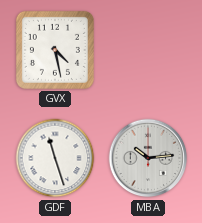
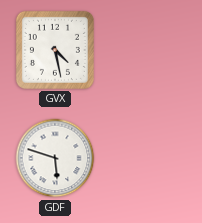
GDF: 11:27 -> 5:48 (55, 158)
MBA: 10:14 -> none (148, 158)
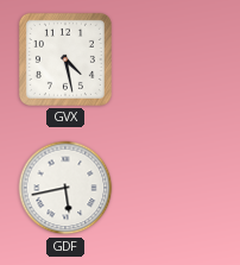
GDF: 5:48 -> 5:43 (65, 188)
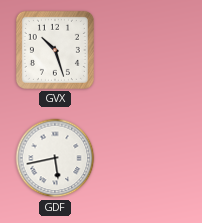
GVX: 4:28 -> 10:27 (55, 50)
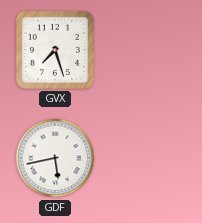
GVX: 10:27 -> 7:27 (55, 50)
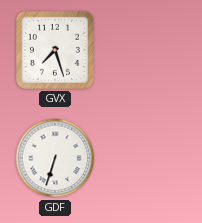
GDF: 5:43 -> 6:33 (55, 158)
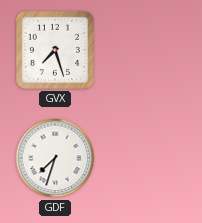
GDF: 6:33 -> 7:33 (55, 158)
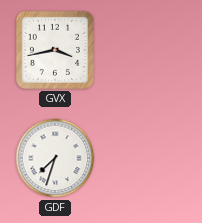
GVX: 7:27 -> 3:43 (55, 50)
